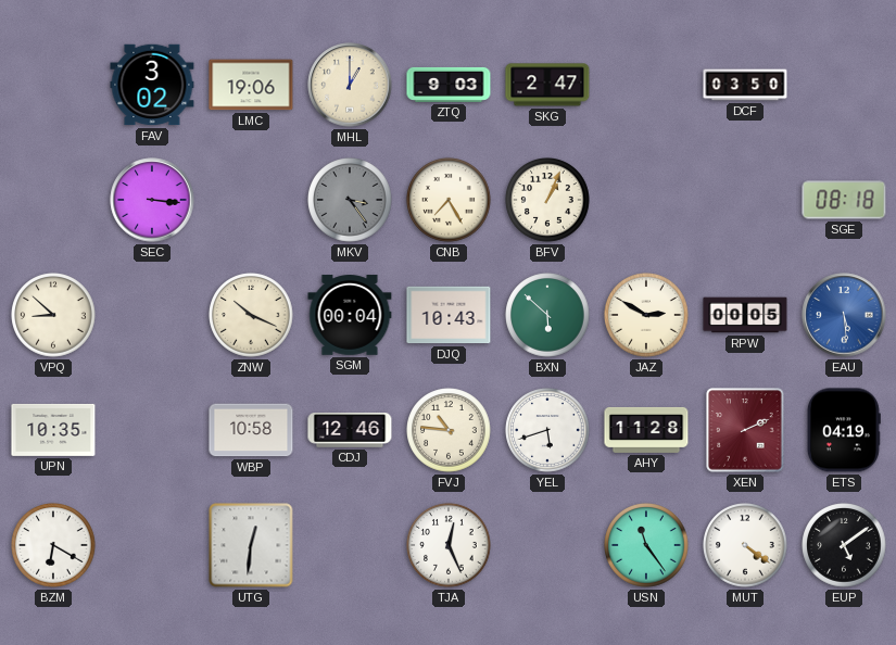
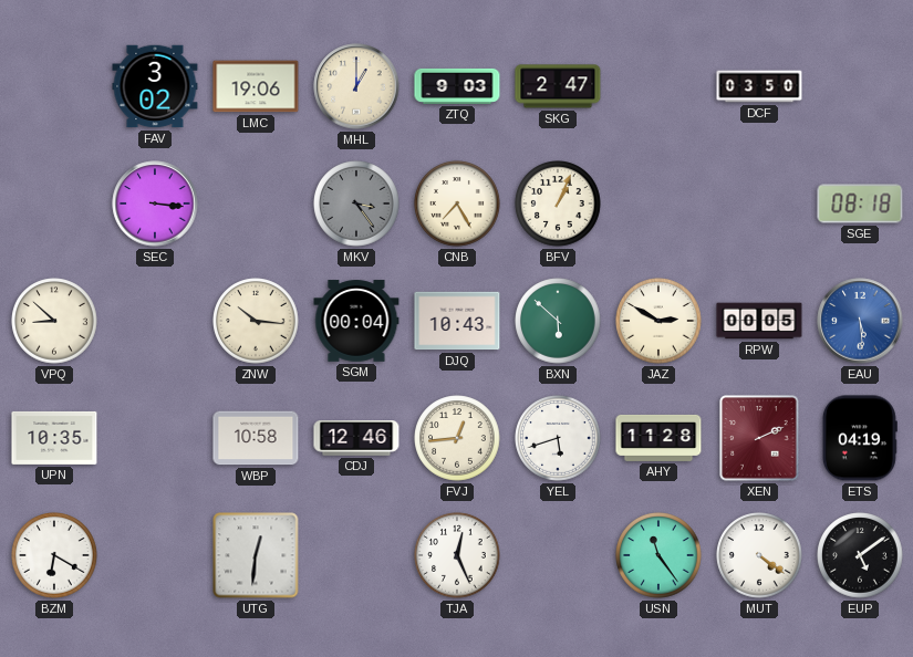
ZNW: 10:19 -> 10:16 (256, 321)
FVJ: 10:46 -> 12:44 (457, 438)
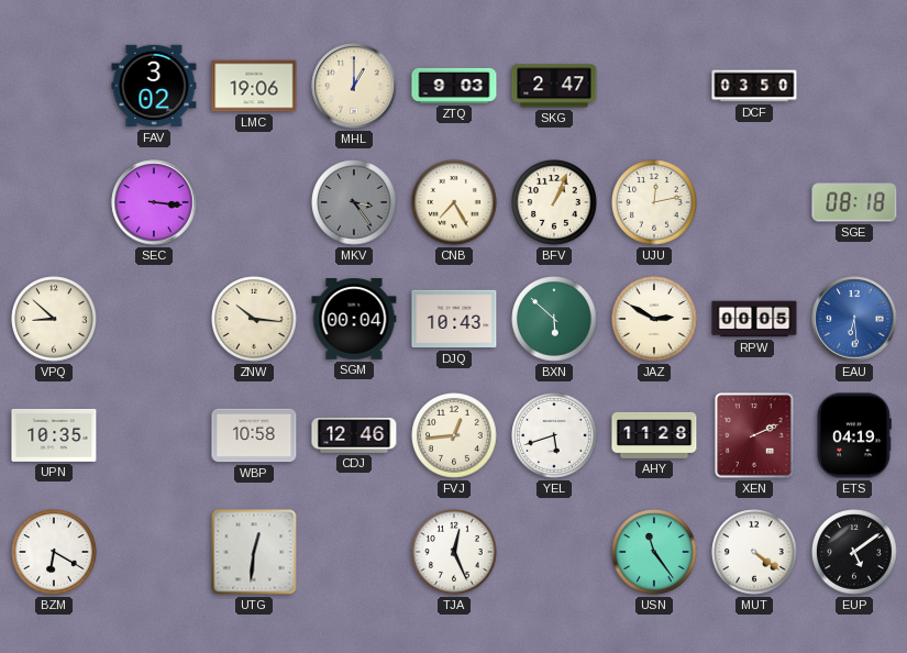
UJU: none -> 12:13 (654, 202)
EAU: 5:29 -> 6:29 (854, 319)
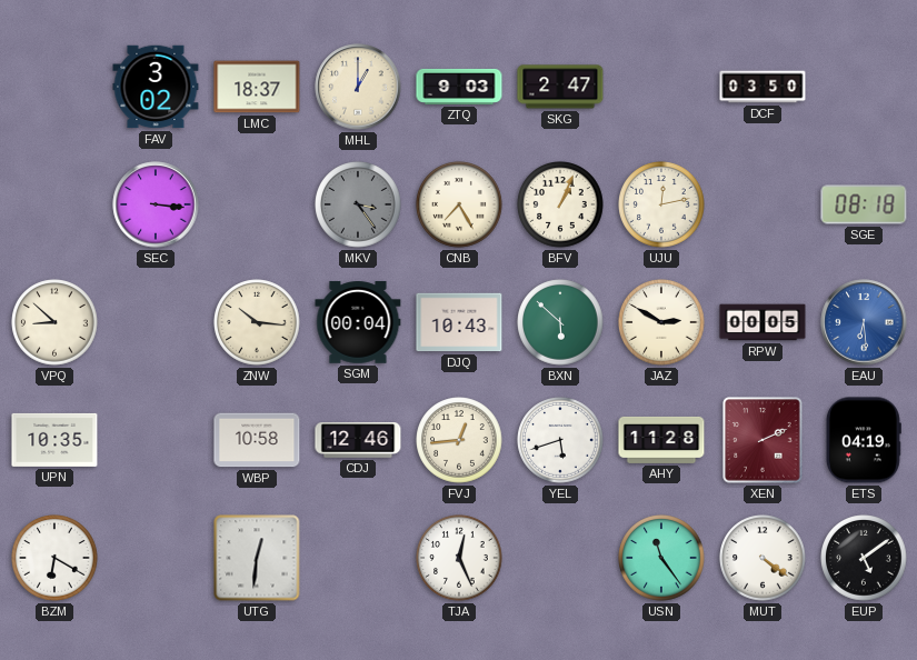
LMC: 19:06 -> 18:37 (257, 87)
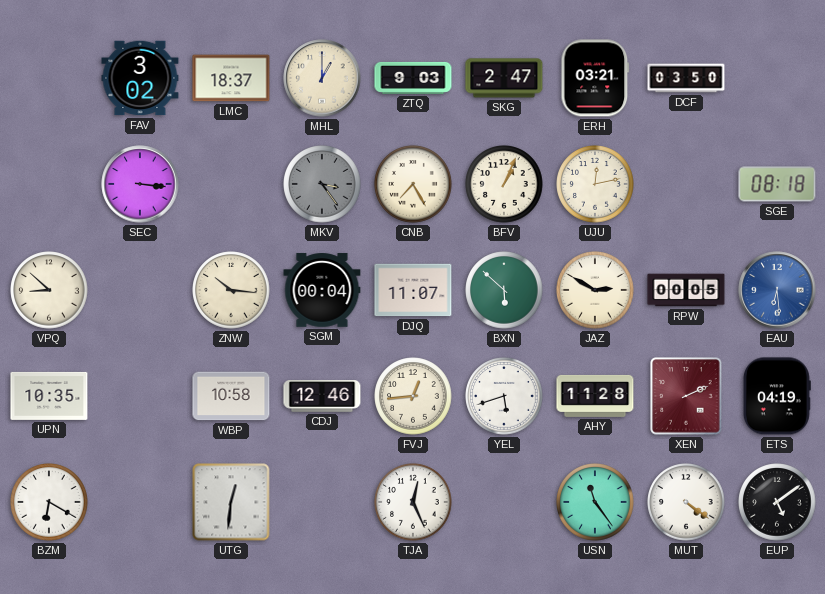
ERH: none -> 03:21 (595, 78)
DJQ: 10:43 -> 11:07 (413, 290)
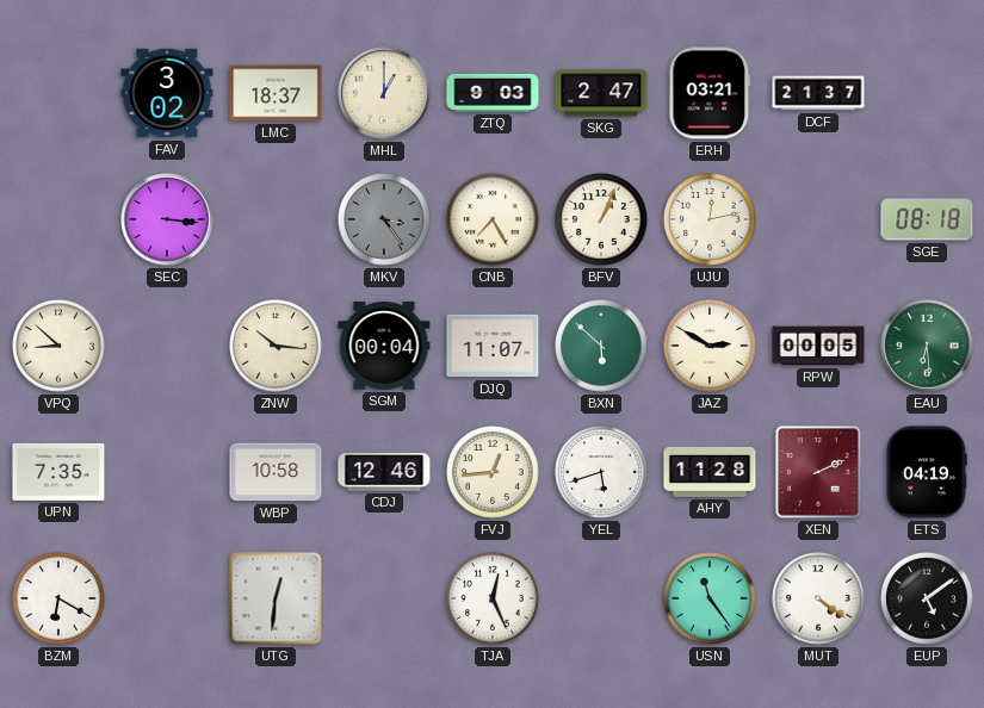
DCF: 03:50 -> 21:37 (818, 93)
EAU dial: blue -> green (927, 346)
UPN: 10:35 -> 7:35 (58, 472)
